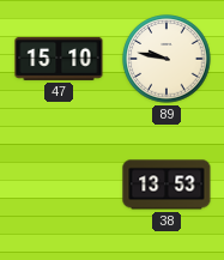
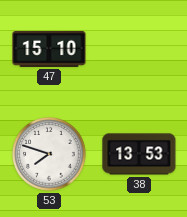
89: 9:47 -> none (167, 59)
53: none -> 7:48 (49, 154)
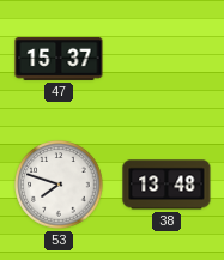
47: 15:10 -> 15:37 (59, 59)
38: 13:53 -> 13:48 (167, 185)
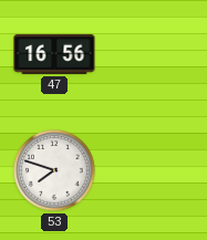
47: 15:37 -> 16:56 (54, 54)
38: 13:48 -> none (167, 185)
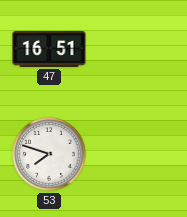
47: 16:56 -> 16:51 (49, 49)
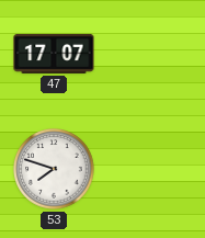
47: 16:51 -> 17:07 (54, 54)
